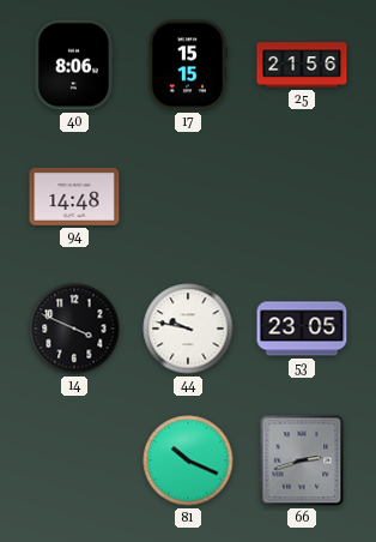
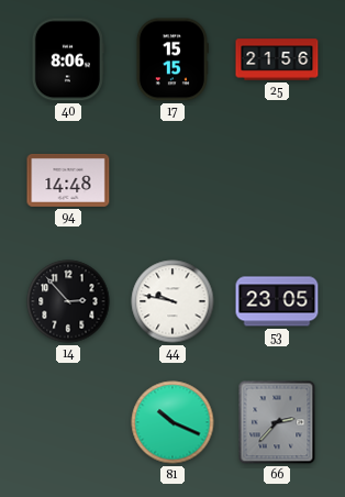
14: 3:49 -> 2:53 (68, 301)
66: 2:42 -> 2:37 (277, 422)
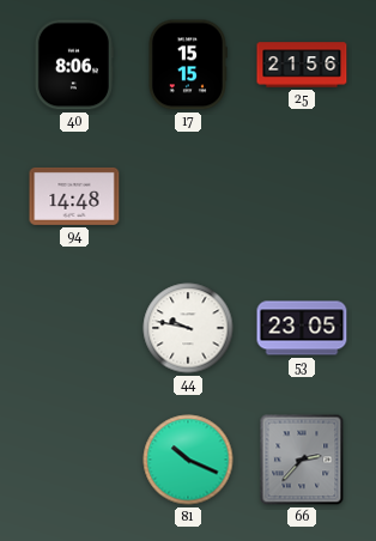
14: 2:53 -> none (68, 301)
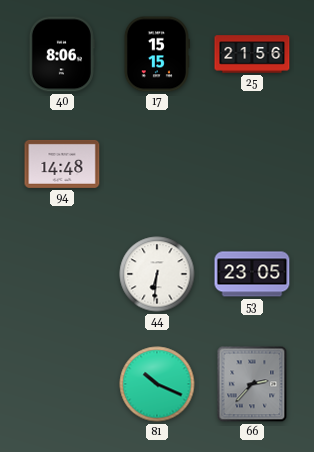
44: 9:47 -> 6:31 (157, 274)
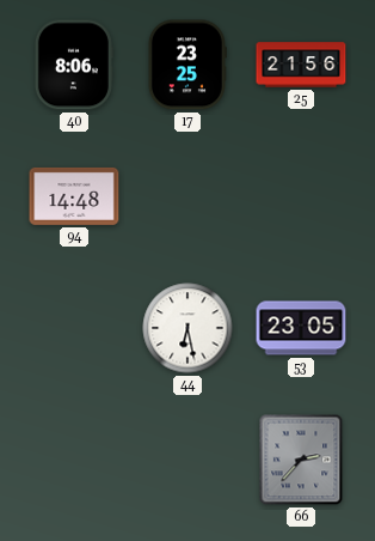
17: 15:15 -> 23:25 (186, 65)
44: 6:31 -> 6:28 (187, 328)
81: 10:19 -> none (157, 384)
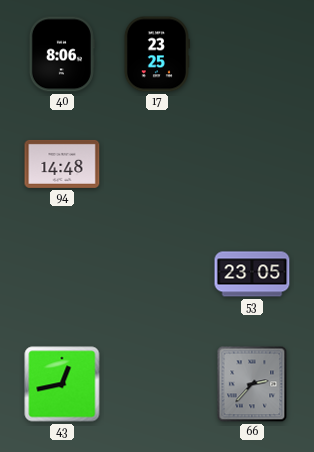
25: 21:56 -> none (301, 65)
44: 6:28 -> none (187, 328)
43: none -> 12:43 (62, 384)
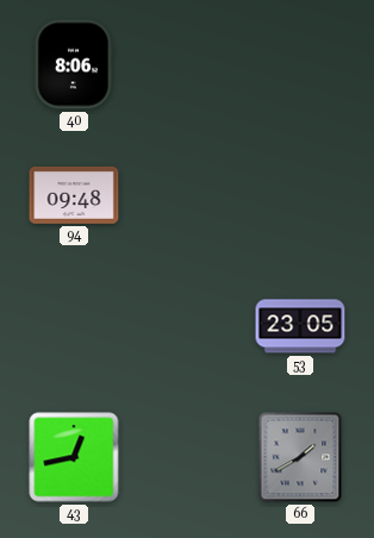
17: 23:25 -> none (156, 54)
94: 14:48 -> 09:48 (74, 195)
66: 2:37 -> 1:40 (300, 457)
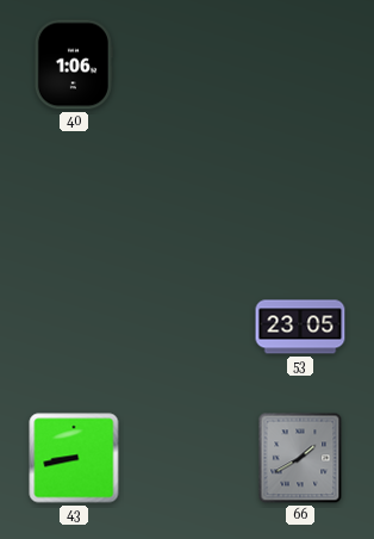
40: 8:06 -> 1:06 (73, 64)
94: 09:48 -> none (74, 195)
43: 12:43 -> 8:43 (74, 458)
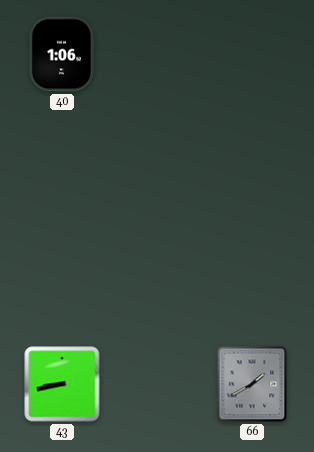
53: 23:05 -> none (300, 327)
